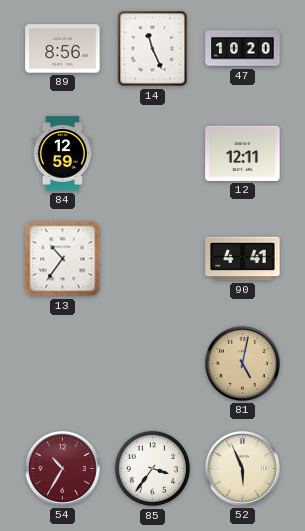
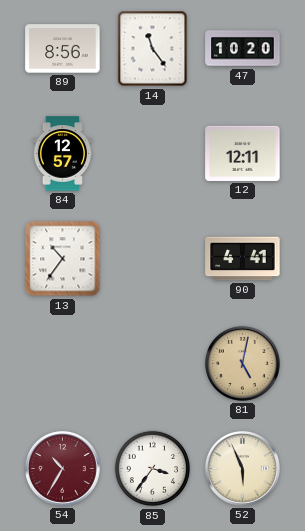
14: 11:26 -> 11:24 (153, 49)
84: 12:59 -> 12:57 (63, 154)
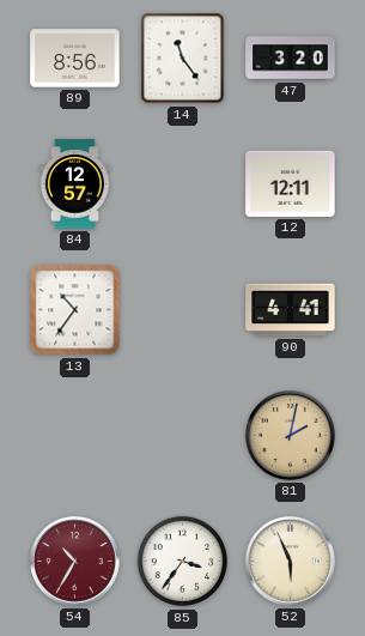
47: 10:20 -> 3:20 (291, 59)
81: 5:02 -> 2:02 (290, 435)
